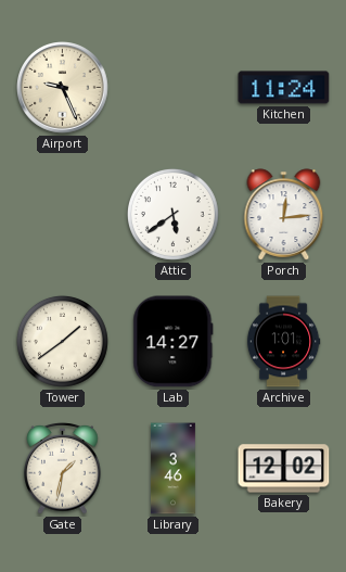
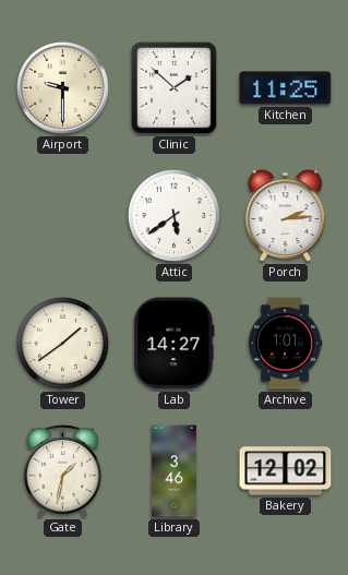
Airport: 9:26 -> 9:30 (63, 88)
Clinic: none -> 1:52 (175, 88)
Kitchen: 11:24 -> 11:25 (286, 88)
Porch: 12:14 -> 2:14 (286, 216)
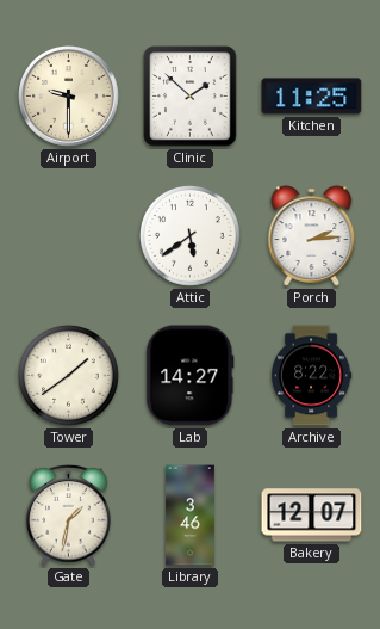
Archive: 1:01 -> 8:22 (311, 376)
Bakery: 12:02 -> 12:07 (312, 516)
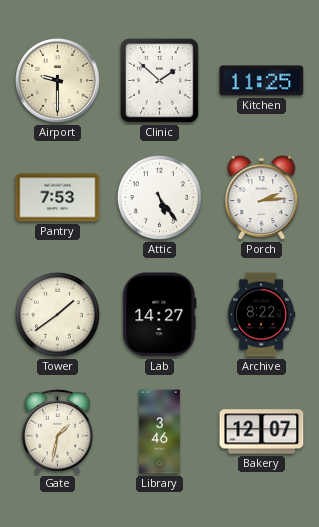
Pantry: none -> 7:53 (58, 198)
Attic: 5:39 -> 5:24 (159, 197)
